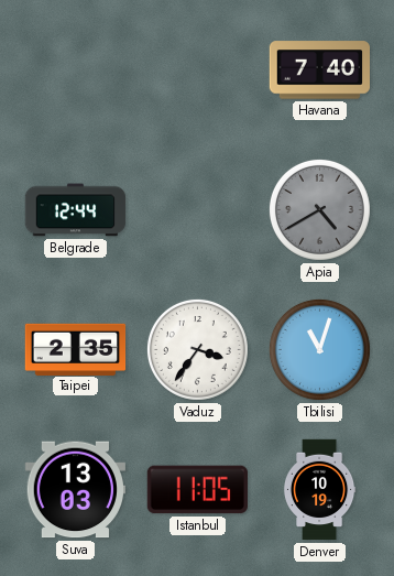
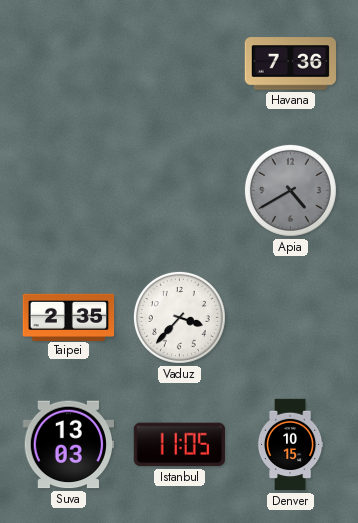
Havana: 7:40 -> 7:36 (290, 64)
Belgrade: 12:44 -> none (76, 210)
Vaduz: 3:36 -> 3:37 (179, 317)
Tbilisi: 11:03 -> none (319, 349)
Denver: 10:19 -> 10:15 (290, 445)
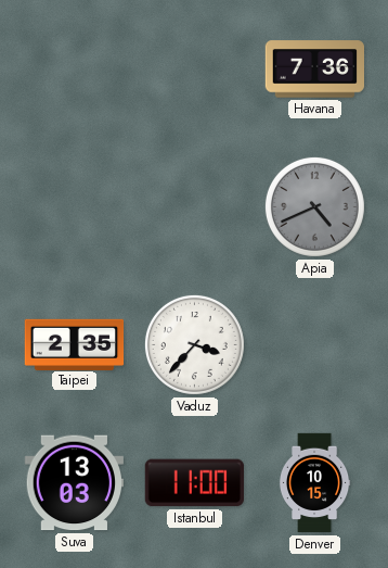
Apia: 4:40 -> 4:41 (314, 206)
Istanbul: 11:05 -> 11:00 (194, 483)
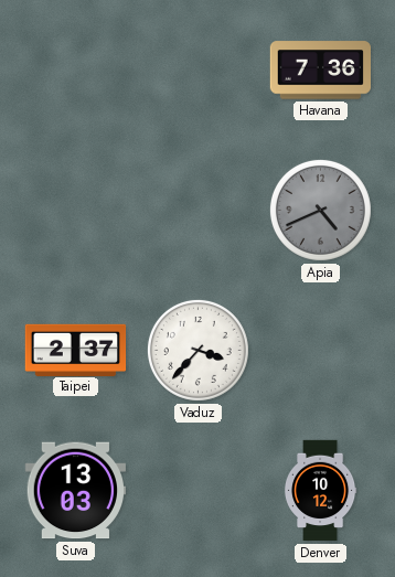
Taipei: 2:35 -> 2:37 (76, 350)
Istanbul: 11:00 -> none (194, 483)
Denver: 10:15 -> 10:12 (320, 491)
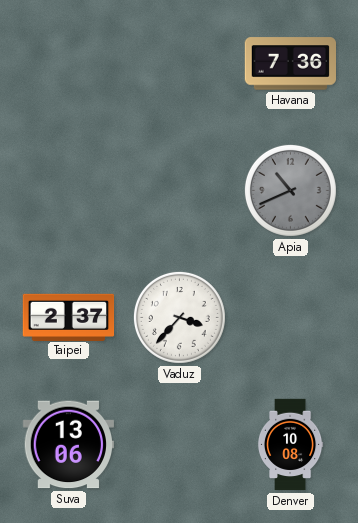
Apia: 4:41 -> 10:41 (290, 190)
Suva: 13:03 -> 13:06 (68, 445)
Denver: 10:12 -> 10:08 (290, 445)
